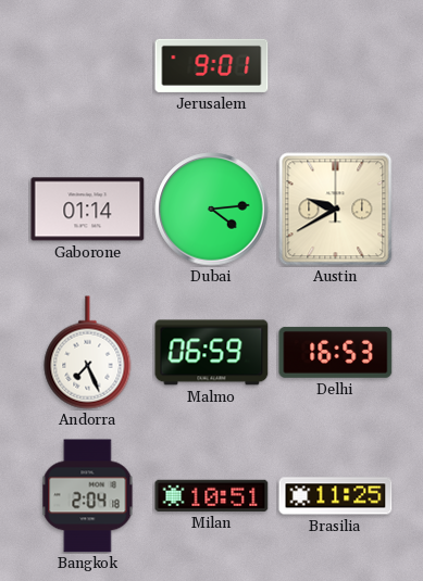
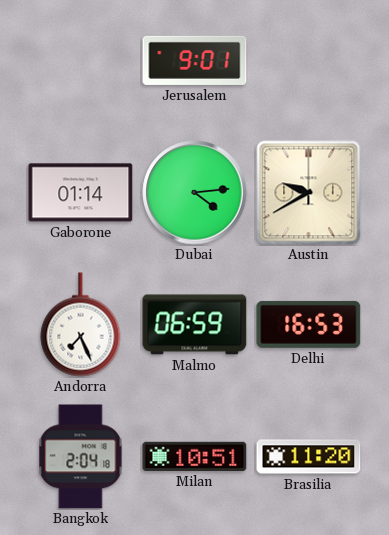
Brasilia: 11:25 -> 11:20 (309, 457)
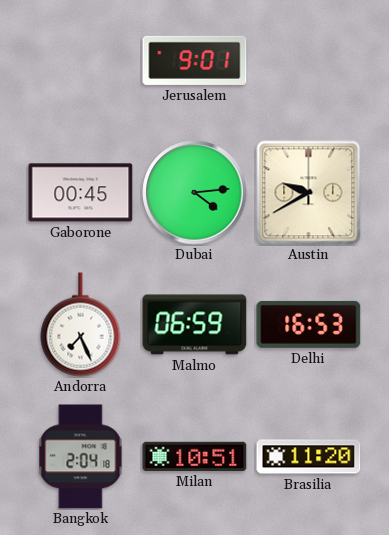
Gaborone: 01:14 -> 00:45 (81, 193)
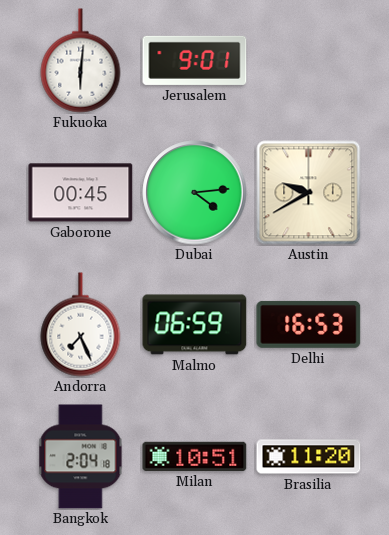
Fukuoka: none -> 6:01 (81, 61)
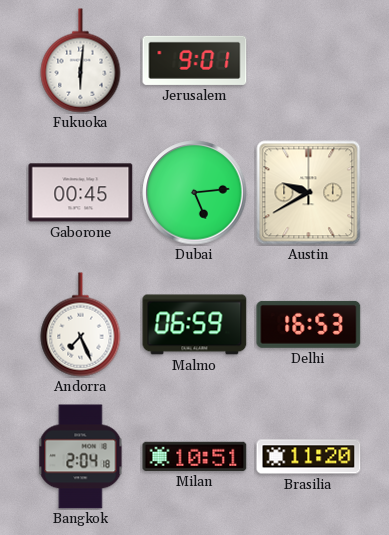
Dubai: 4:14 -> 5:14 (195, 193)
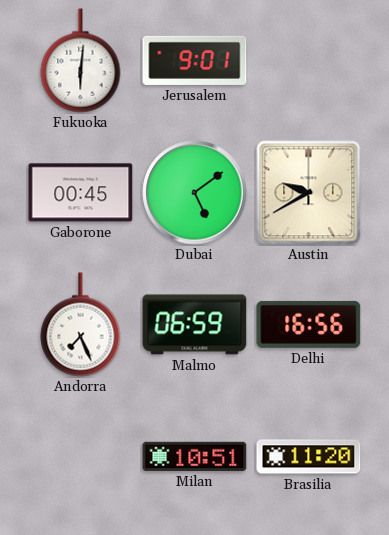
Dubai: 5:14 -> 5:09 (195, 193)
Delhi: 16:53 -> 16:56 (309, 324)
Bangkok: 2:04 -> none (81, 457)
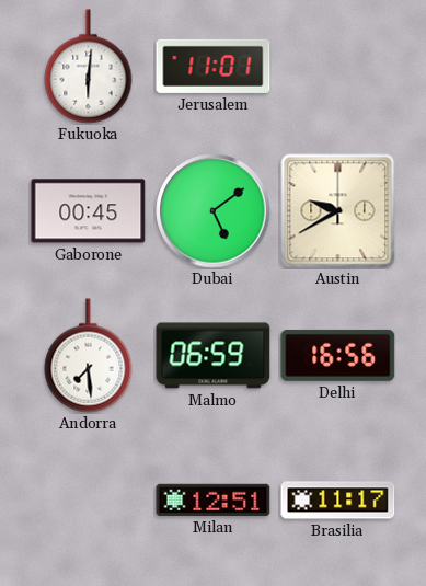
Jerusalem: 9:01 -> 11:01 (214, 66)
Andorra: 7:26 -> 7:29 (89, 356)
Milan: 10:51 -> 12:51 (214, 499)
Brasilia: 11:20 -> 11:17 (338, 501)
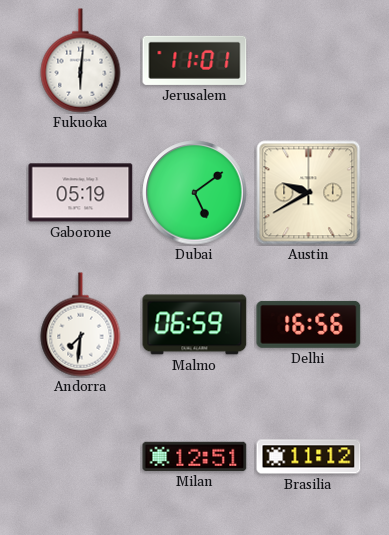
Gaborone: 00:45 -> 05:19 (81, 193)
Andorra: 7:29 -> 7:31 (81, 325)
Brasilia: 11:17 -> 11:12 (309, 457)
